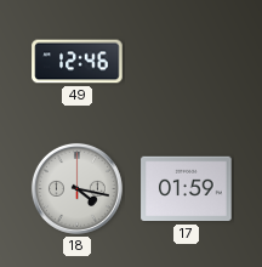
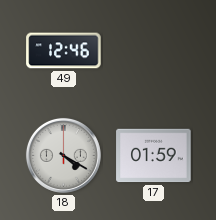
18: 4:17 -> 4:20 (63, 155)
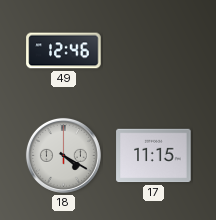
17: 01:59 -> 11:15 (154, 156)
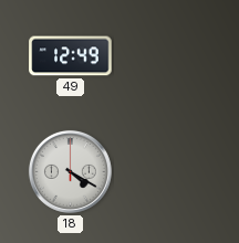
49: 12:46 -> 12:49 (71, 56)
17: 11:15 -> none (154, 156)
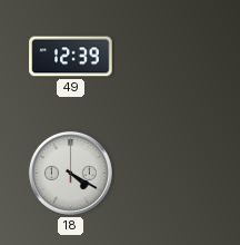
49: 12:49 -> 12:39 (71, 57)
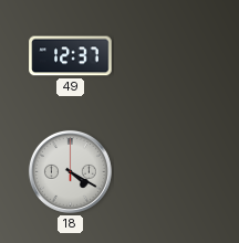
49: 12:39 -> 12:37 (71, 56)
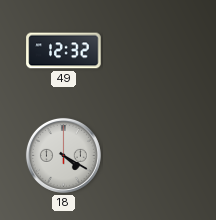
49: 12:37 -> 12:32 (64, 51)
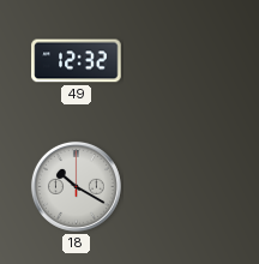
18: 4:20 -> 10:20 (76, 186)
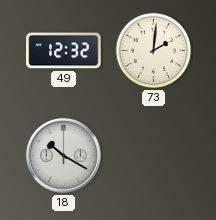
73: none -> 2:01 (154, 51)
